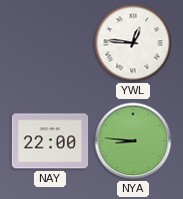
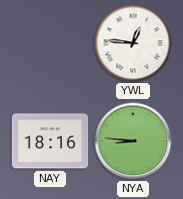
NAY: 22:00 -> 18:16 (50, 141)
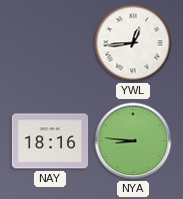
YWL: 12:46 -> 12:44 (133, 43)
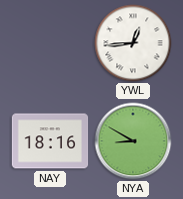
NYA: 8:46 -> 8:50 (133, 141)
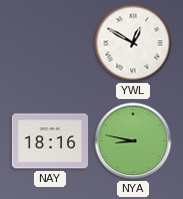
YWL: 12:44 -> 12:50 (133, 43)
NYA: 8:50 -> 8:47 (133, 141)
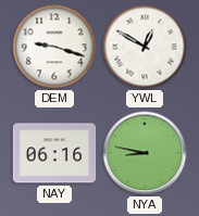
DEM: none -> 9:18 (54, 47)
NAY: 18:16 -> 06:16 (54, 153)
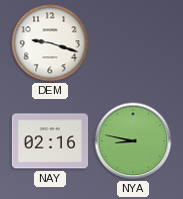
YWL: 12:50 -> none (145, 47)
NAY: 06:16 -> 02:16 (50, 141)
